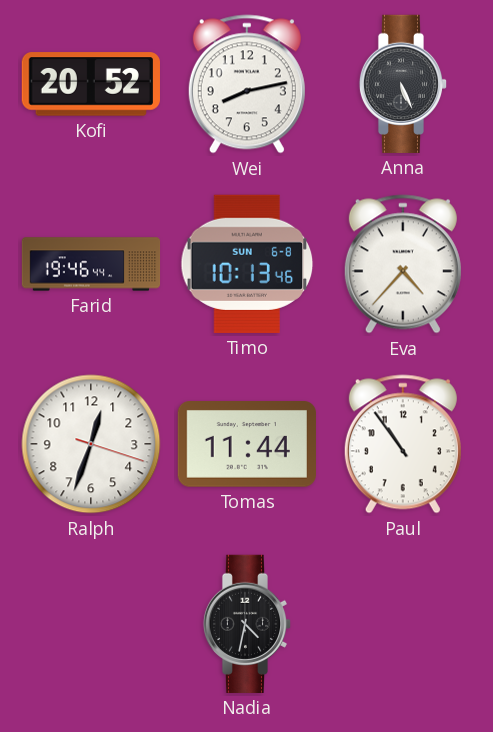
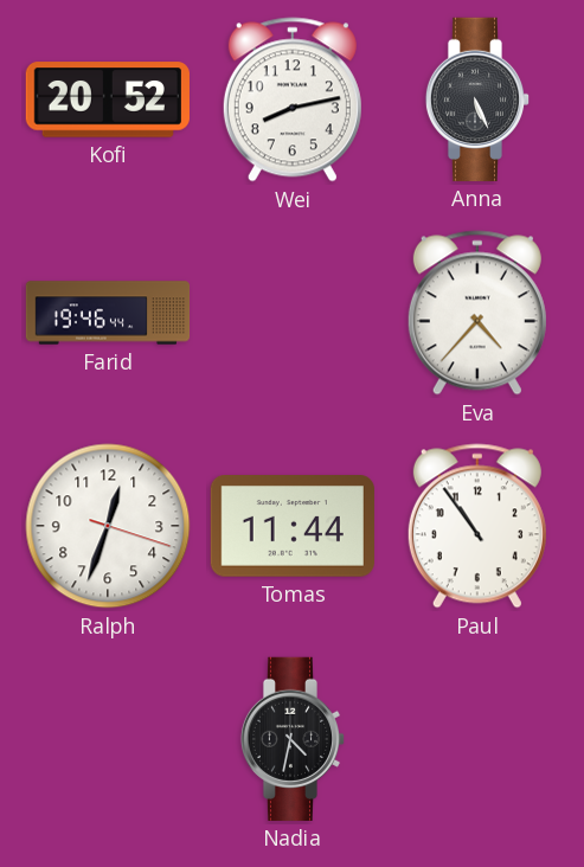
Timo: 10:13 -> none (247, 264)
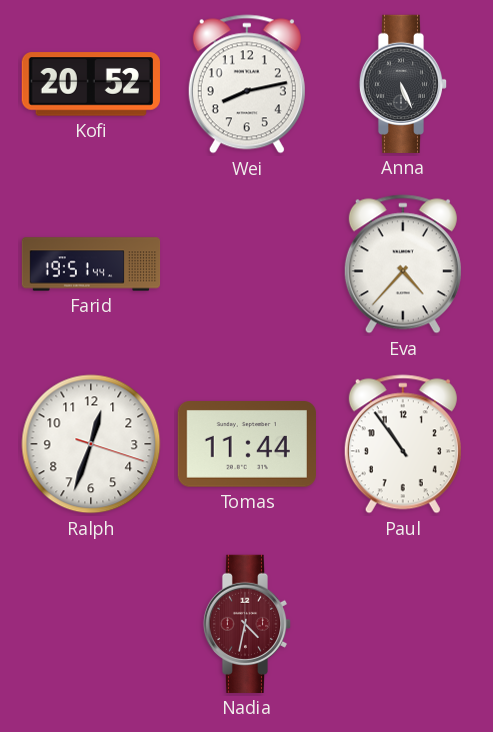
Farid: 19:46 -> 19:51 (91, 264)
Nadia dial: black -> burgundy (247, 624)
